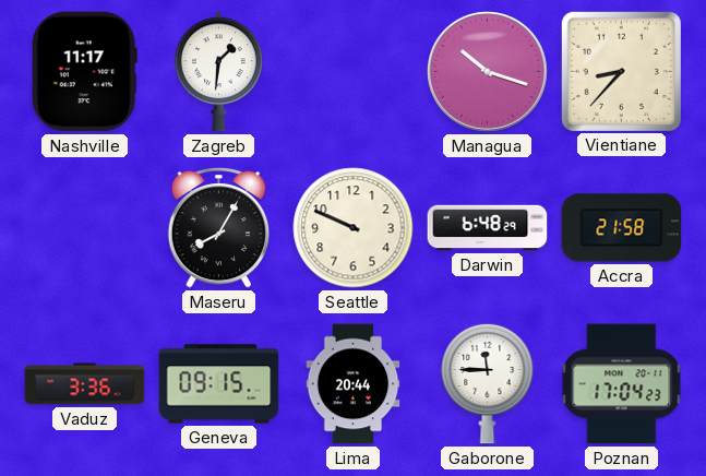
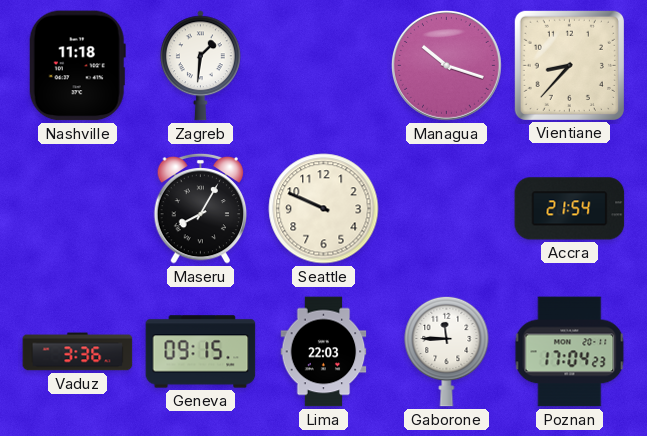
Nashville: 11:17 -> 11:18 (77, 66)
Darwin: 6:48 -> none (488, 228)
Accra: 21:58 -> 21:54 (570, 209)
Lima: 20:44 -> 22:03 (324, 352)
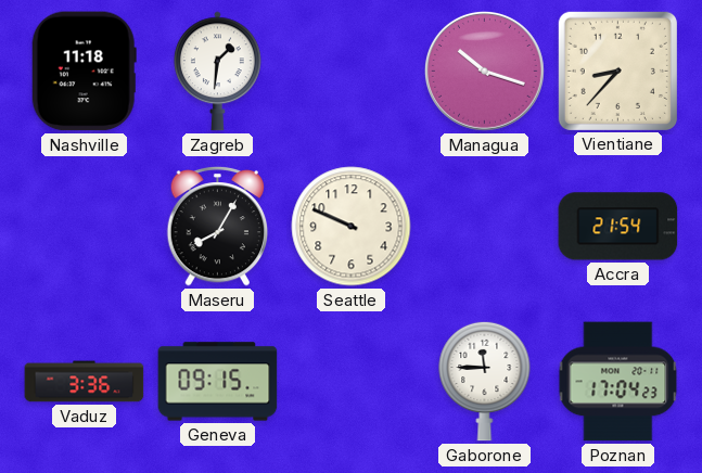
Lima: 22:03 -> none (324, 352)
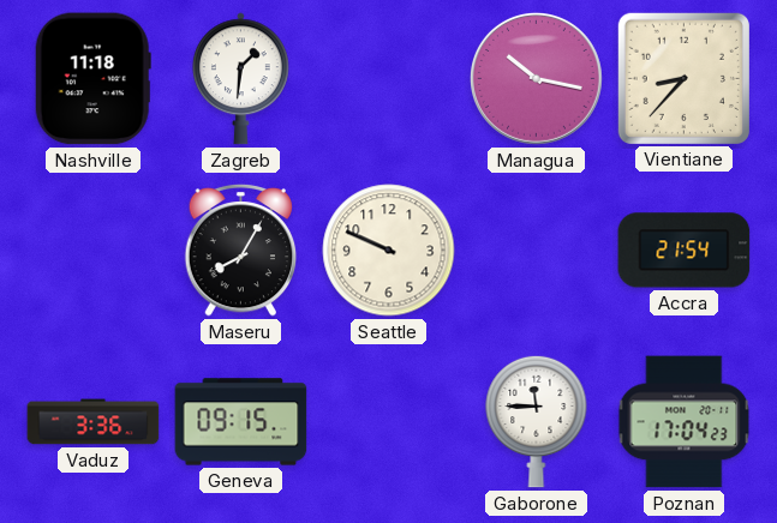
Managua: 10:18 -> 10:17 (536, 78)
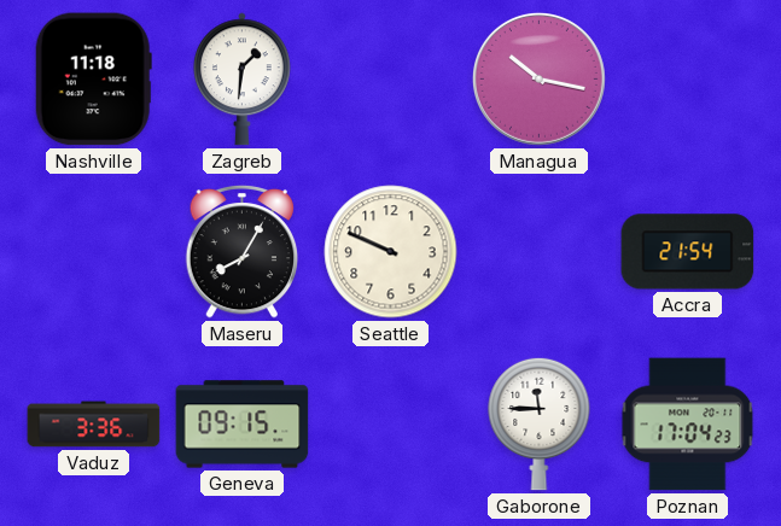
Vientiane: 8:37 -> none (683, 78)
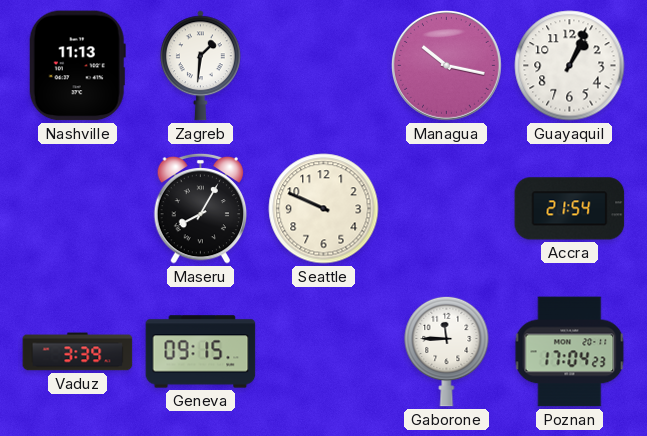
Nashville: 11:18 -> 11:13 (77, 66)
Guayaquil: none -> 1:04 (570, 66)
Vaduz: 3:36 -> 3:39 (78, 352)
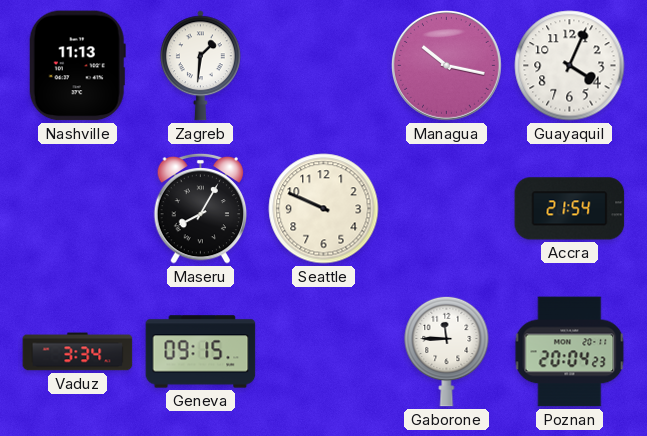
Guayaquil: 1:04 -> 4:04 (570, 66)
Vaduz: 3:39 -> 3:34 (78, 352)
Poznan: 17:04 -> 20:04 (570, 352)
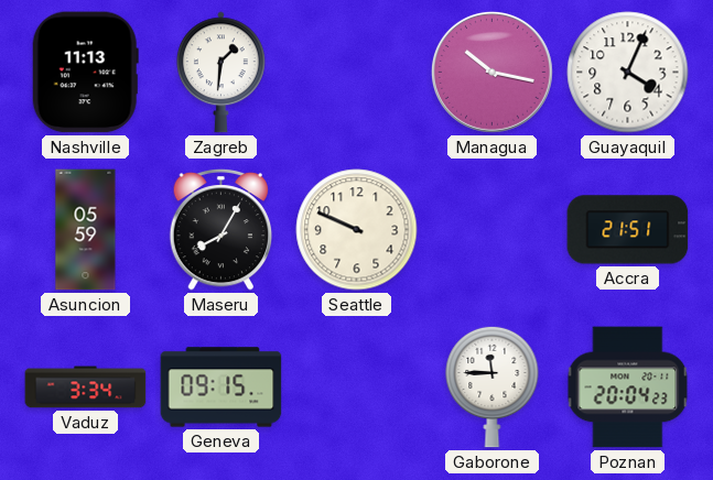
Asuncion: none -> 05:59 (86, 230)
Accra: 21:54 -> 21:51 (628, 230)
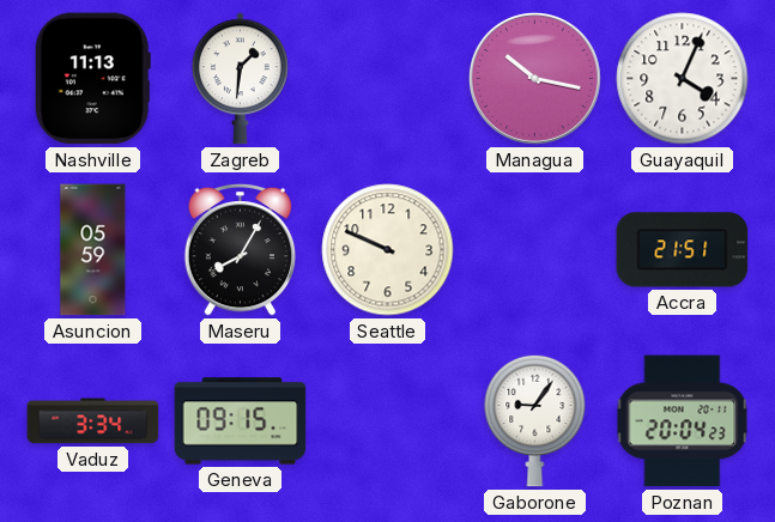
Gaborone: 11:45 -> 9:06 (535, 420)
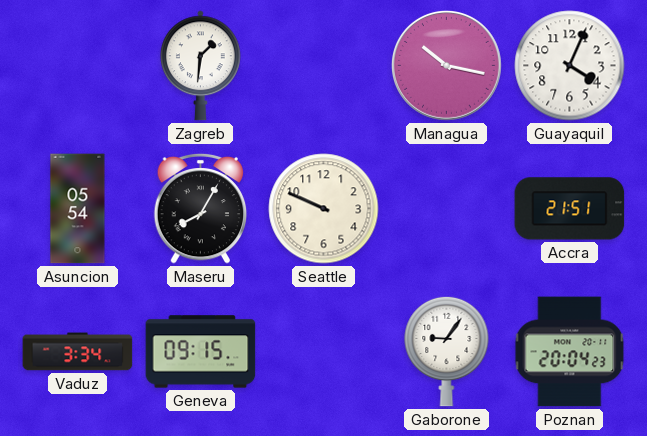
Nashville: 11:13 -> none (92, 79)
Asuncion: 05:59 -> 05:54 (78, 209)
